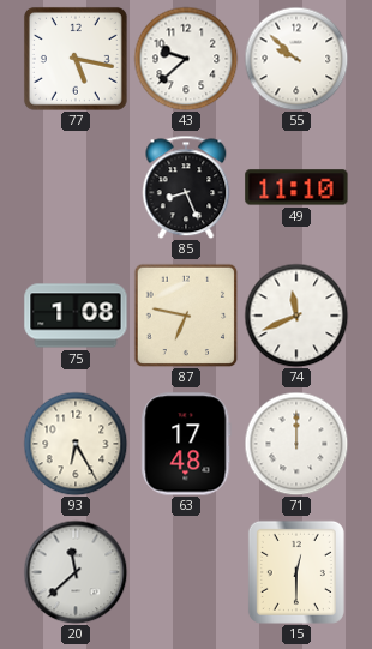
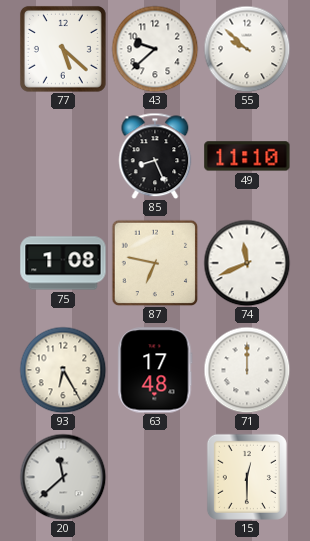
77: 5:17 -> 5:22 (63, 49)
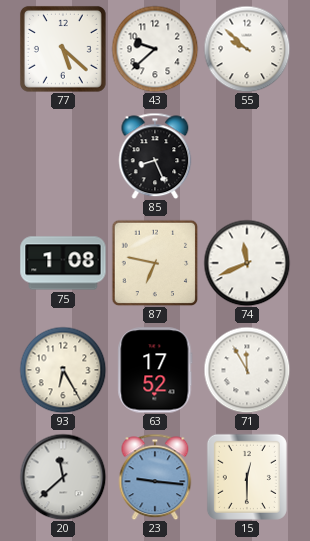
49: 11:10 -> none (247, 156)
63: 17:48 -> 17:52 (155, 370)
71: 12:00 -> 11:55 (247, 370)
23: none -> 9:16 (155, 477)
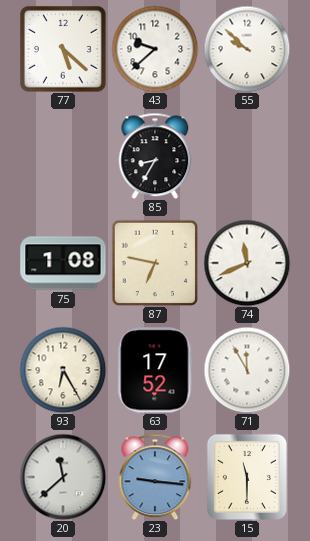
85: 8:26 -> 8:35 (155, 156)
15: 12:30 -> 11:30 (247, 477)
